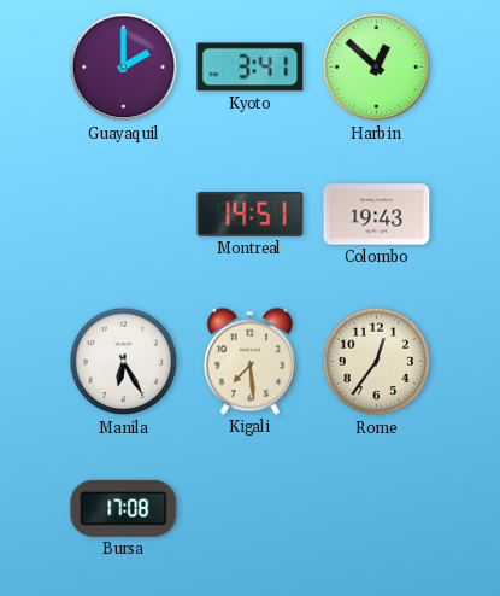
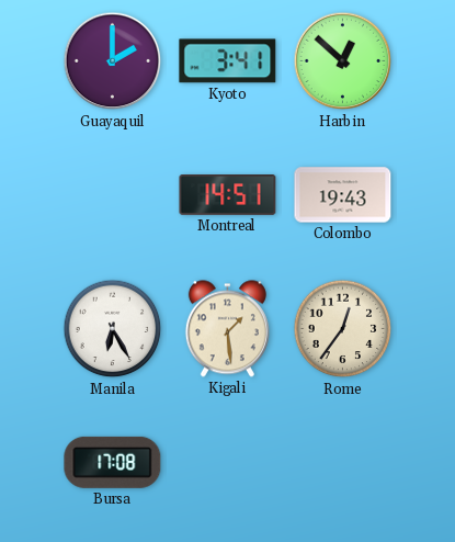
Kigali: 7:29 -> 1:29 (227, 329)
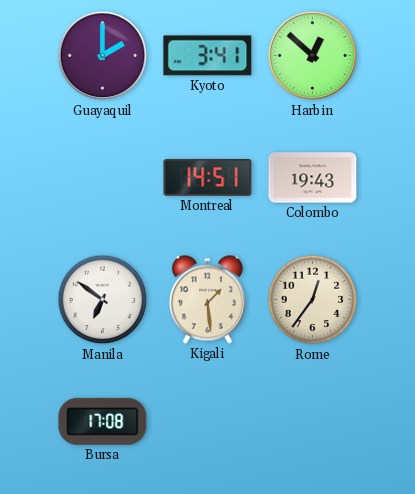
Manila: 6:25 -> 6:51 (103, 300)
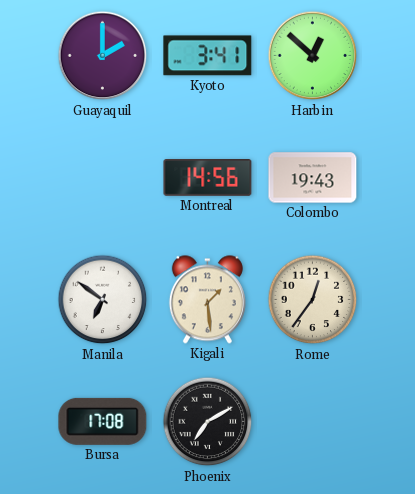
Montreal: 14:51 -> 14:56 (208, 178)
Phoenix: none -> 7:10 (208, 422)
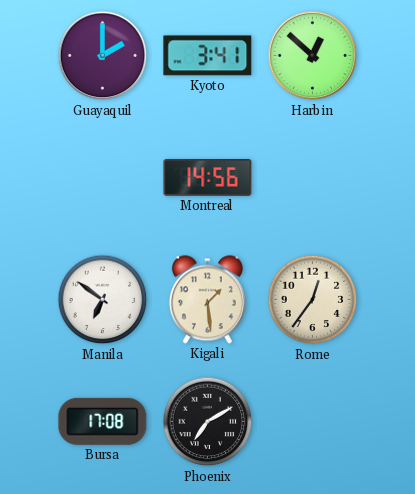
Colombo: 19:43 -> none (313, 178)
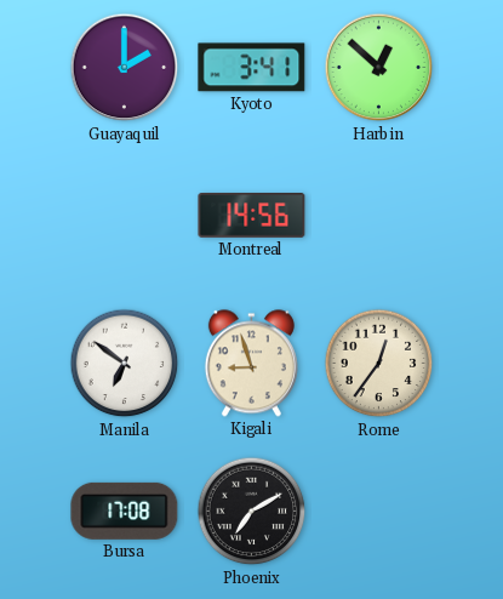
Kigali: 1:29 -> 8:57 (251, 364)
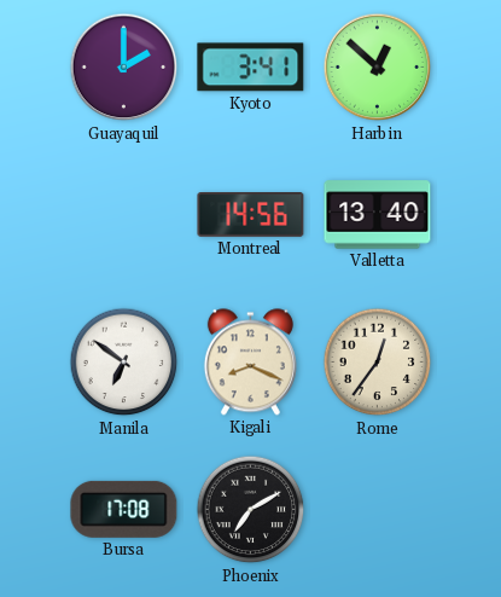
Valletta: none -> 13:40 (378, 215)
Kigali: 8:57 -> 8:19 (250, 363)
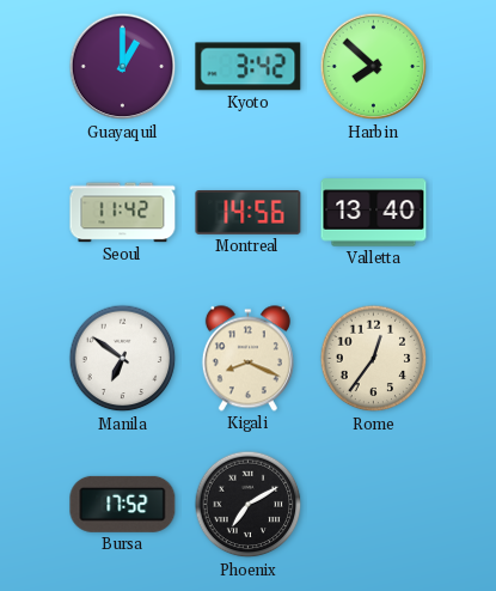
Guayaquil: 2:00 -> 1:00 (123, 67)
Kyoto: 3:41 -> 3:42 (249, 67)
Harbin: 12:52 -> 7:52 (374, 67)
Seoul: none -> 11:42 (123, 213)
Bursa: 17:08 -> 17:52 (123, 504)
